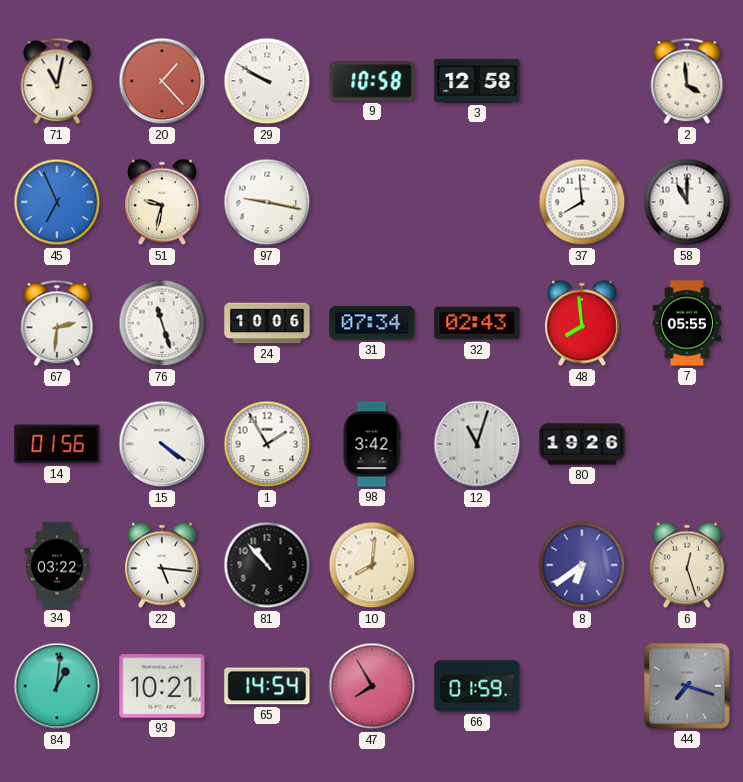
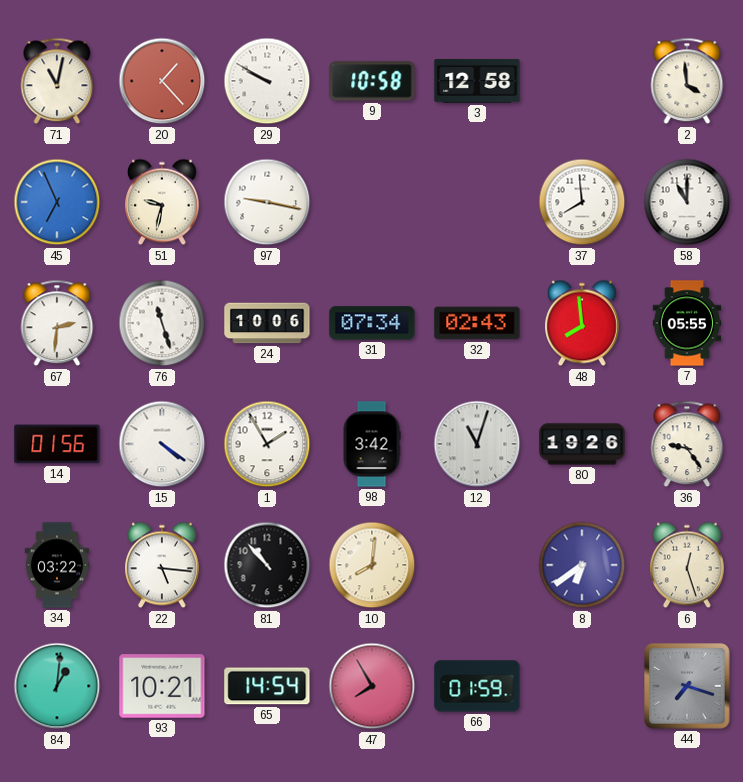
36: none -> 9:24 (687, 444)
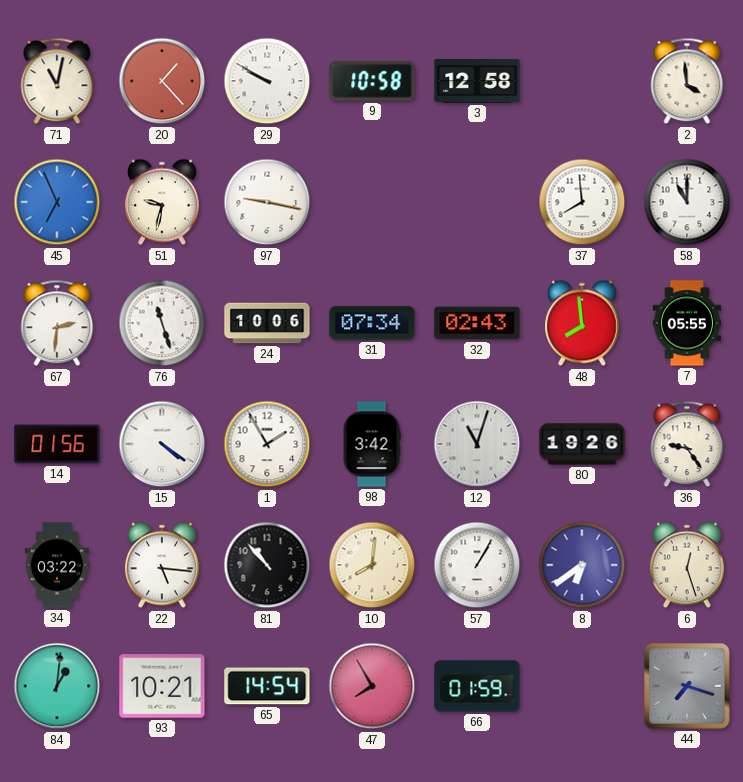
57: none -> 1:05 (477, 565)
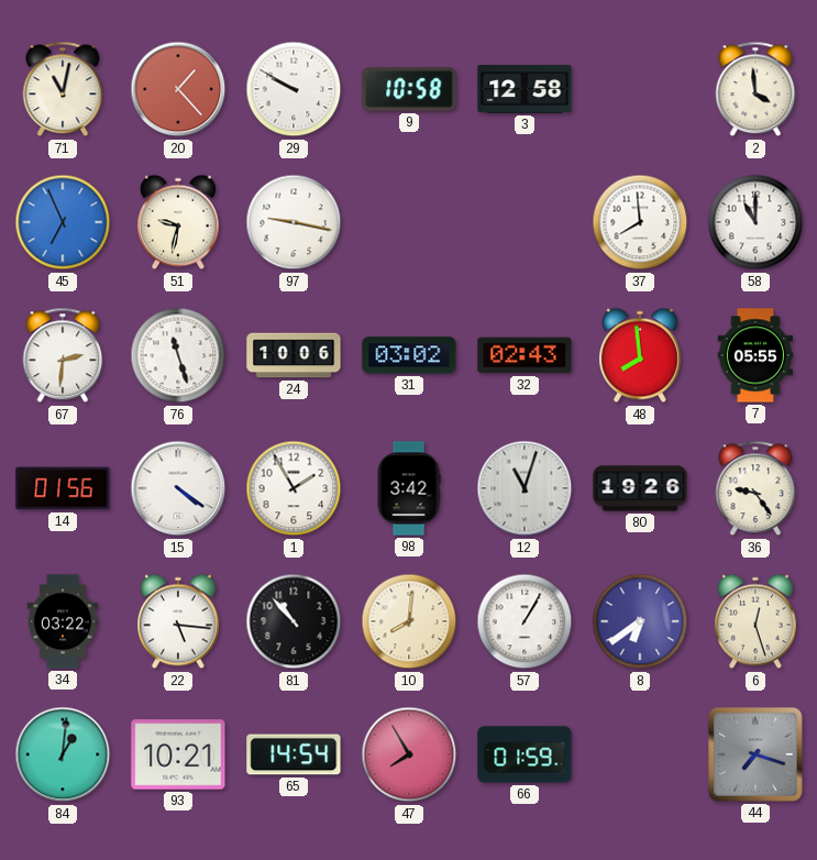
31: 07:34 -> 03:02 (409, 355)
